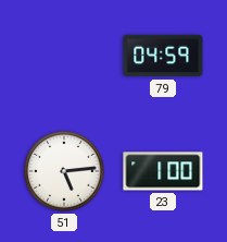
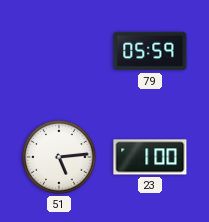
79: 04:59 -> 05:59 (150, 51)
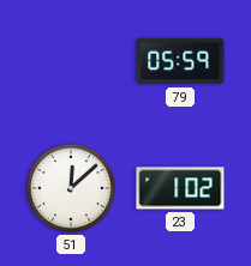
51: 5:14 -> 12:08 (71, 188)
23: 1:00 -> 1:02 (180, 188)
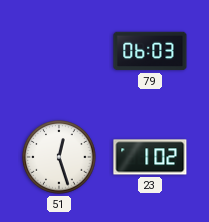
79: 05:59 -> 06:03 (150, 51)
51: 12:08 -> 12:27 (59, 157)
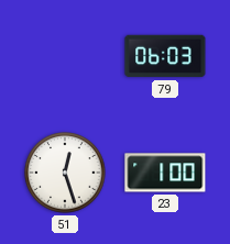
23: 1:02 -> 1:00 (165, 173)
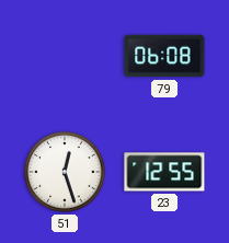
79: 06:03 -> 06:08 (164, 56)
23: 1:00 -> 12:55 (164, 172)
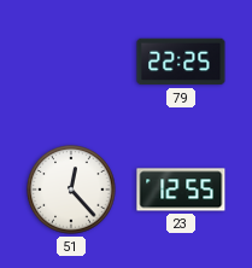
79: 06:08 -> 22:25 (181, 62)
51: 12:27 -> 12:23 (71, 190)
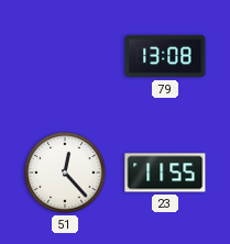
79: 22:25 -> 13:08 (165, 56)
23: 12:55 -> 11:55 (165, 173)
